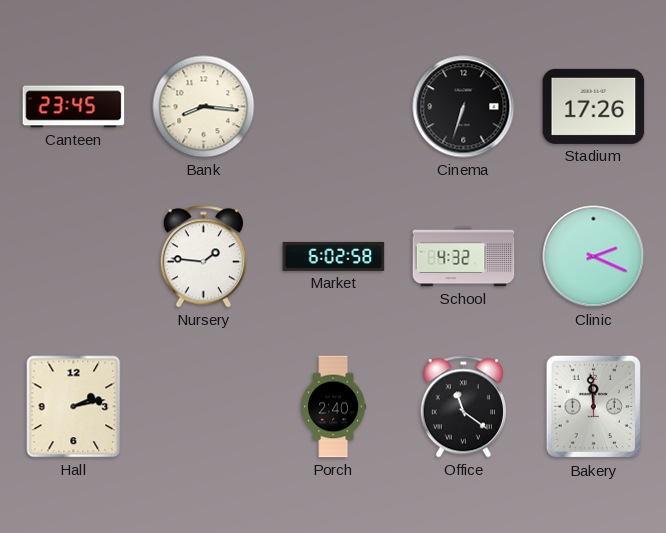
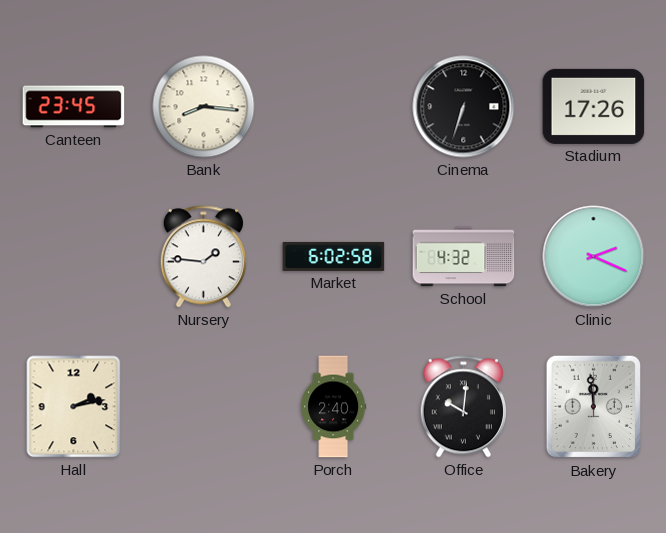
Office: 11:21 -> 10:01 (463, 407)
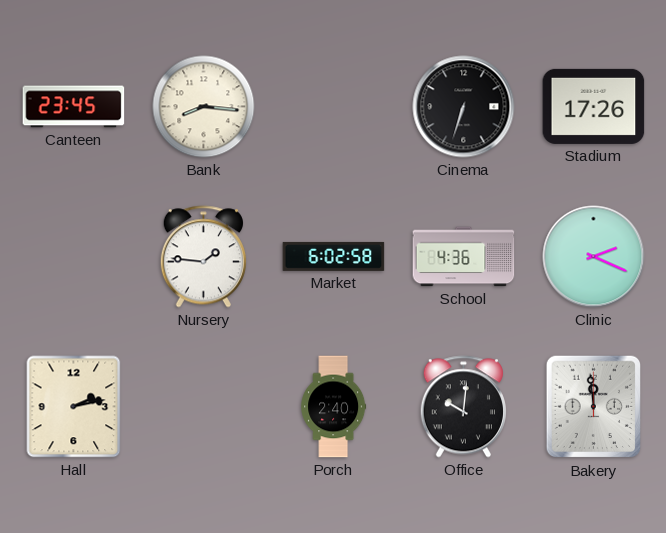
School: 4:32 -> 4:36 (464, 257)
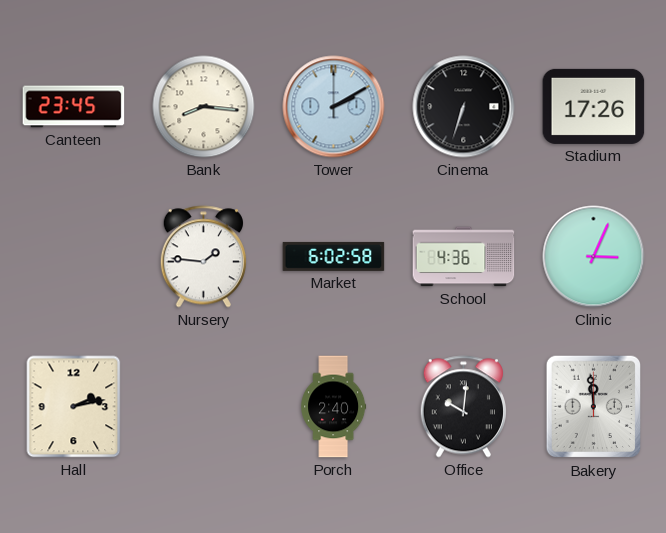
Tower: none -> 2:10 (334, 107)
Clinic: 2:19 -> 3:04 (594, 257)
